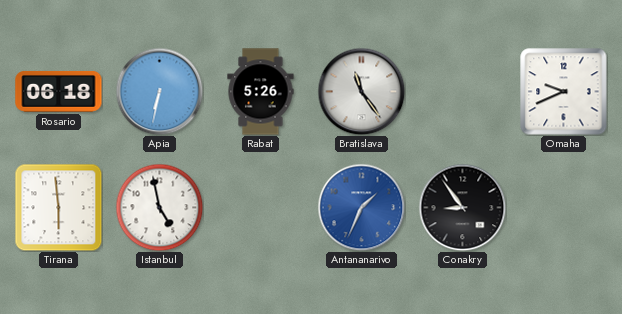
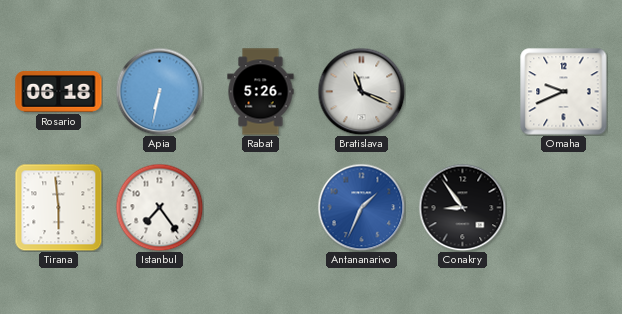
Bratislava: 11:24 -> 11:19 (361, 91)
Istanbul: 4:58 -> 7:24 (159, 207)
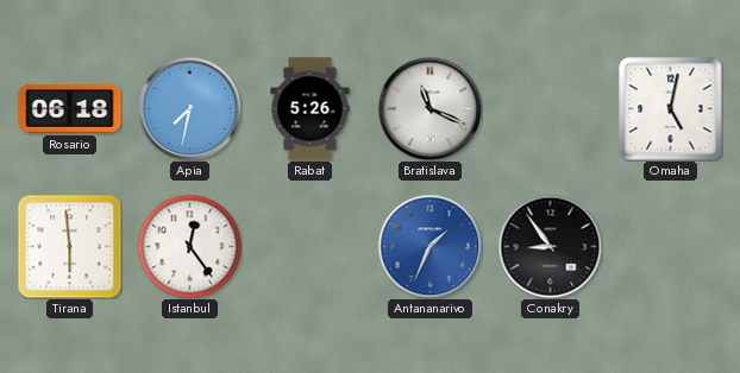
Apia: 6:32 -> 7:32 (189, 108)
Omaha: 9:41 -> 5:02 (671, 109)
Istanbul: 7:24 -> 12:24 (189, 246)
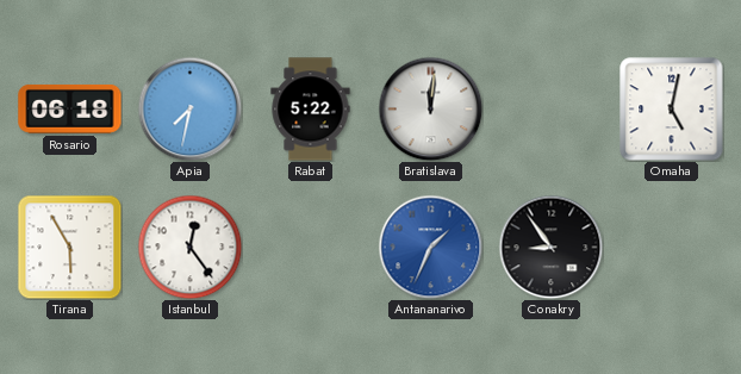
Rabat: 5:26 -> 5:22 (311, 110)
Bratislava: 11:19 -> 12:01 (430, 108)
Tirana: 5:59 -> 5:55 (69, 247)
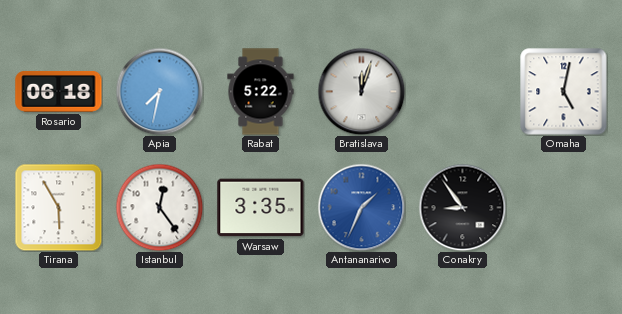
Bratislava: 12:01 -> 12:03 (361, 91)
Warsaw: none -> 3:35 (261, 208)
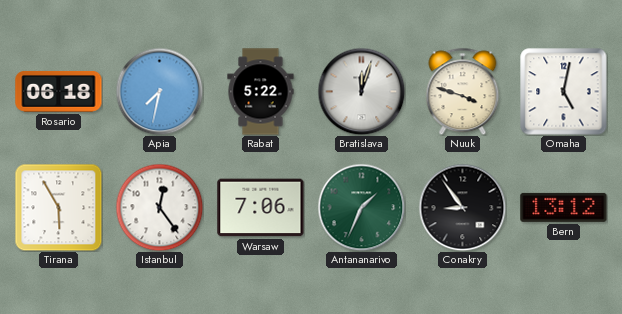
Nuuk: none -> 3:48 (463, 91)
Warsaw: 3:35 -> 7:06 (261, 208)
Antananarivo dial: blue -> green (361, 207)
Bern: none -> 13:12 (564, 207)
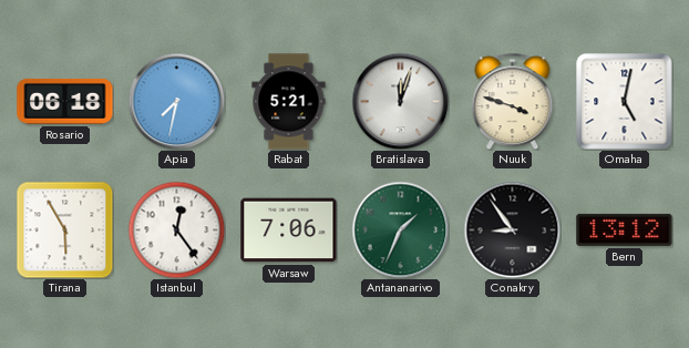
Rabat: 5:22 -> 5:21 (289, 102)
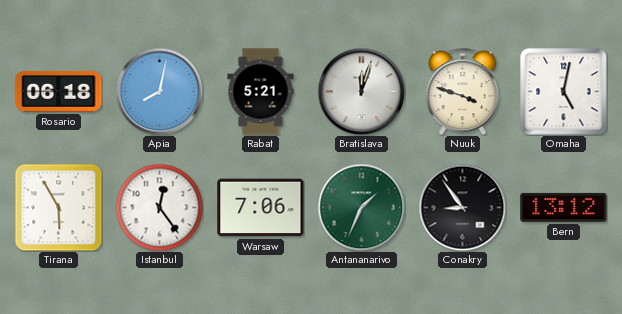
Apia: 7:32 -> 8:02 (159, 91)
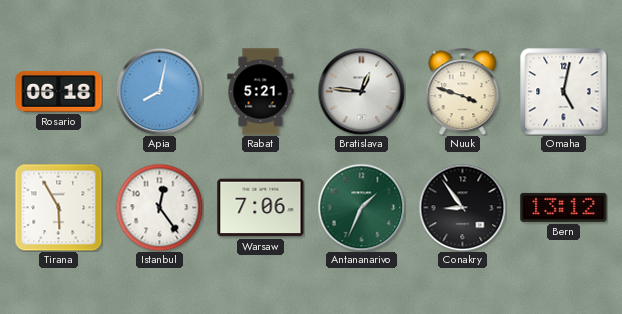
Bratislava: 12:03 -> 12:46 (361, 91)
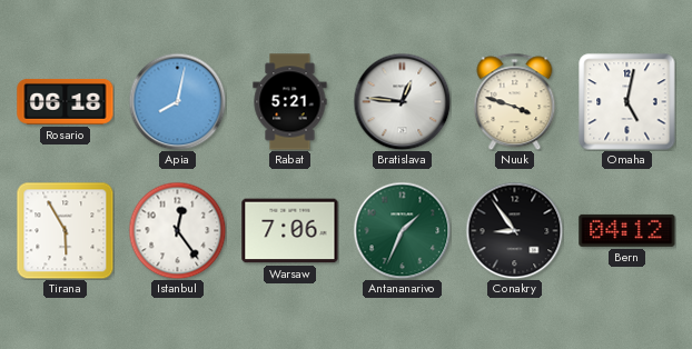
Bern: 13:12 -> 04:12 (627, 230)
